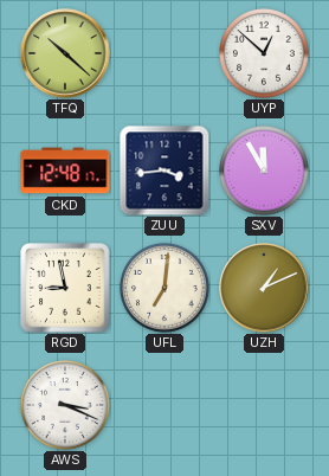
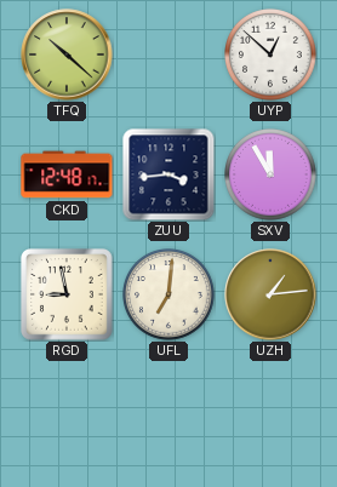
UZH: 1:11 -> 1:14 (270, 294)
AWS: 3:19 -> none (66, 406)
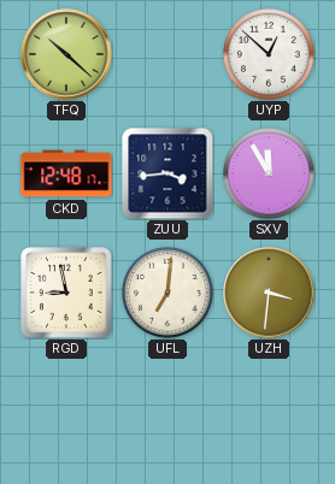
UZH: 1:14 -> 3:31 (269, 293)
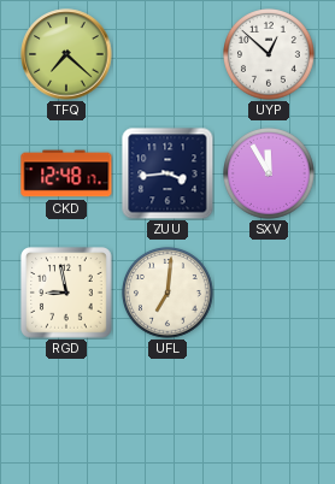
TFQ: 10:22 -> 7:22 (66, 54)
UZH: 3:31 -> none (269, 293)
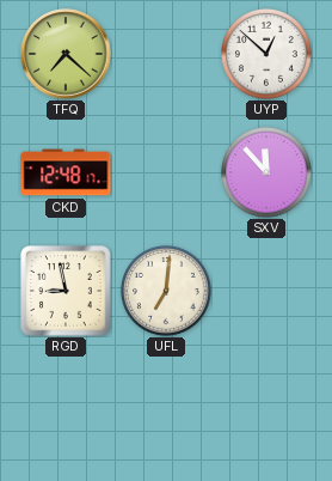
ZUU: 3:44 -> none (167, 173)
SXV: 11:55 -> 11:53 (268, 173)
